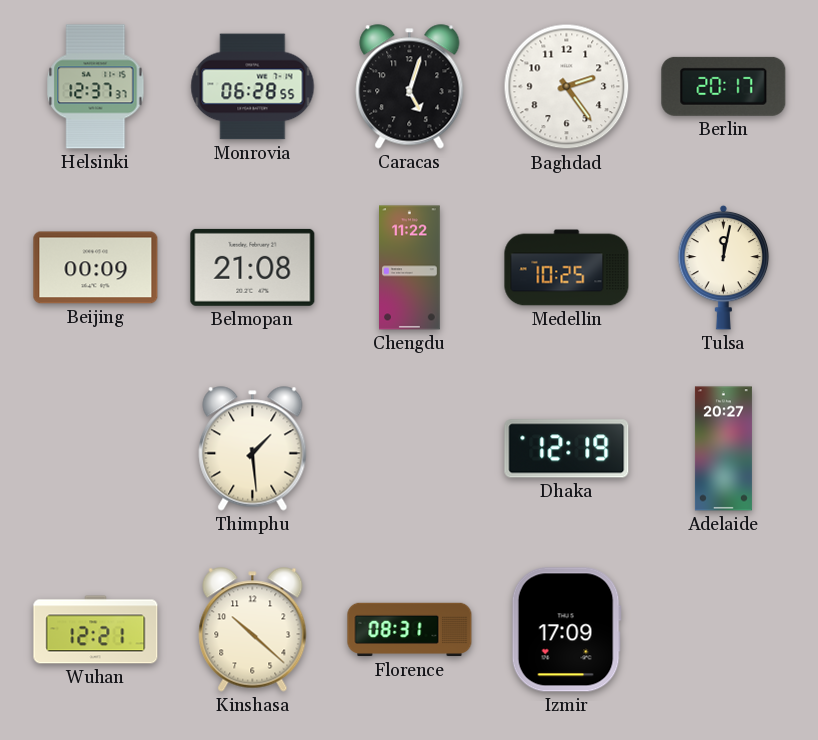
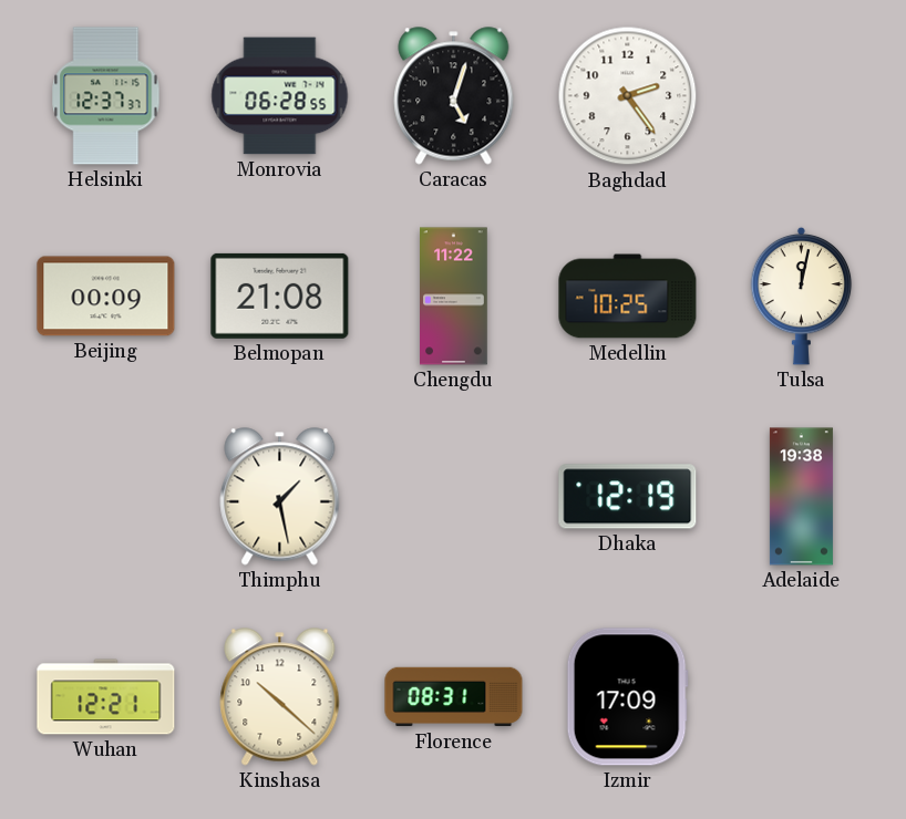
Berlin: 20:17 -> none (724, 86)
Thimphu: 1:29 -> 1:28 (280, 497)
Adelaide: 20:27 -> 19:38 (801, 497)
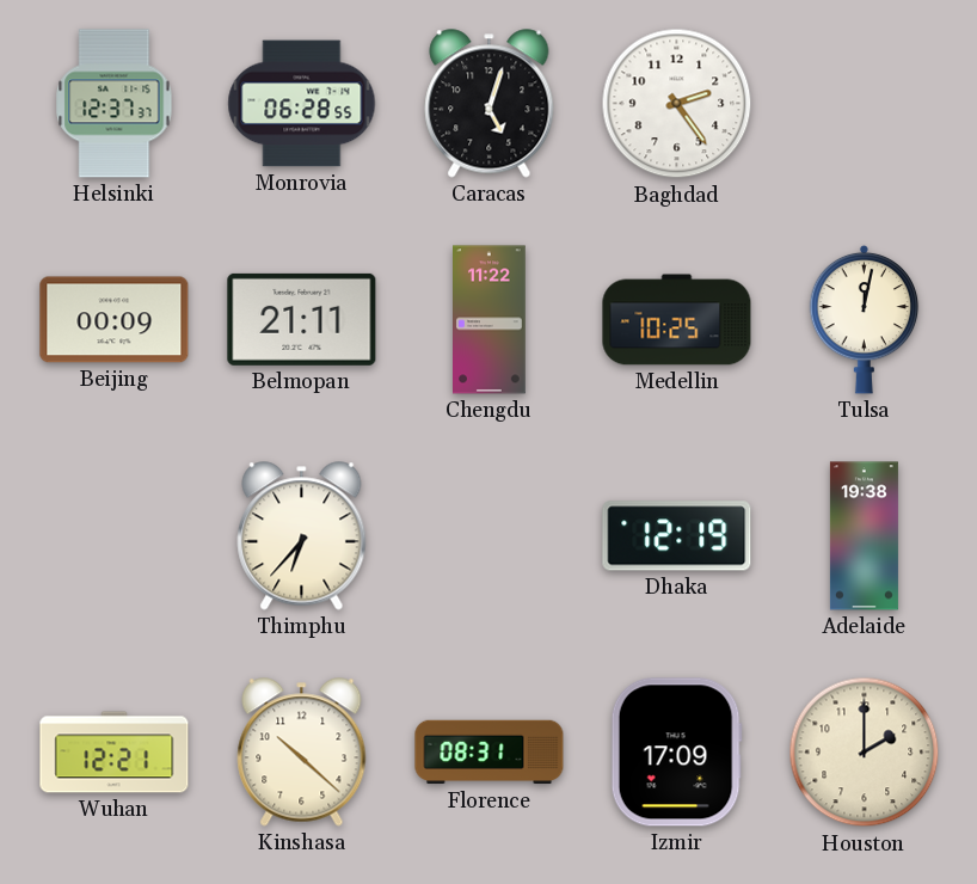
Belmopan: 21:08 -> 21:11 (302, 319)
Thimphu: 1:28 -> 6:37 (302, 536)
Houston: none -> 2:00 (865, 753)
